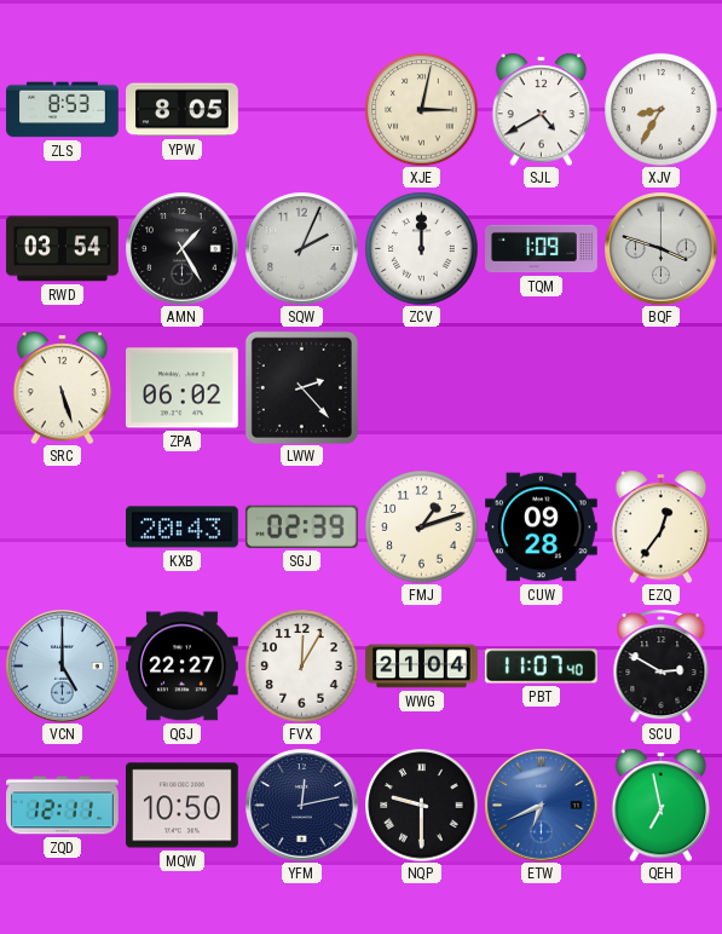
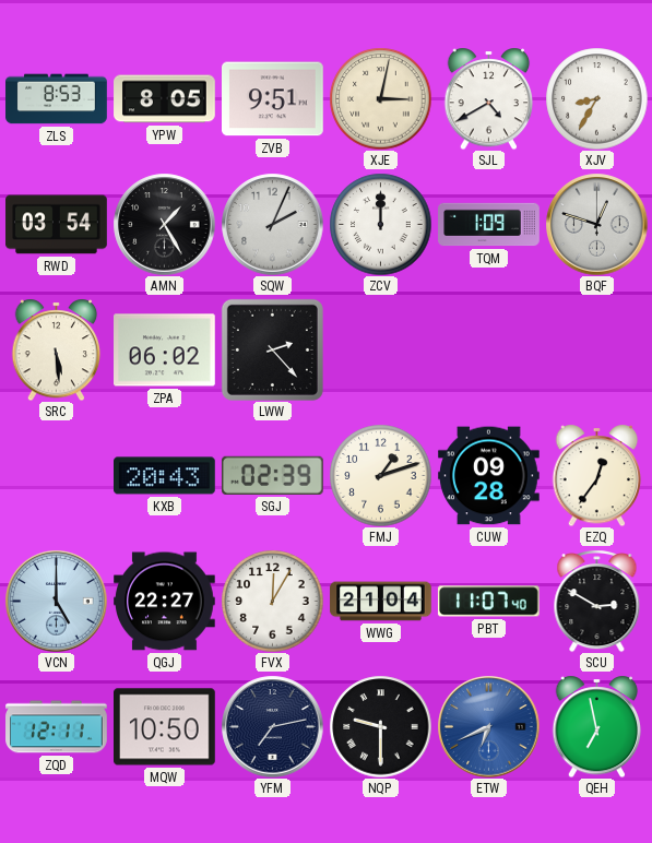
ZVB: none -> 9:51 (273, 99)
BQF: 3:48 -> 12:48 (596, 224)
SRC: 5:27 -> 5:29 (57, 349)
YFM: 12:13 -> 7:13 (272, 726)
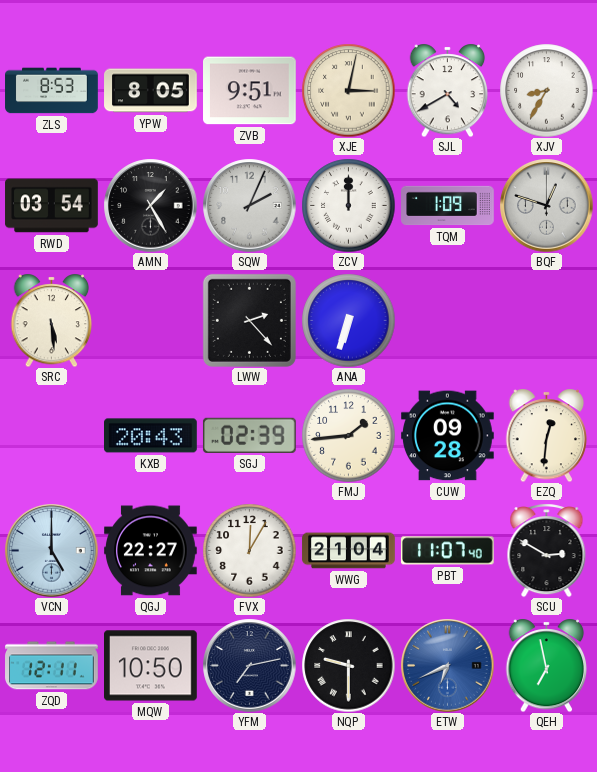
ZPA: 06:02 -> none (165, 351)
ANA: none -> 6:33 (348, 320)
FMJ: 1:12 -> 1:44 (348, 435)
EZQ: 12:36 -> 12:31 (547, 435)
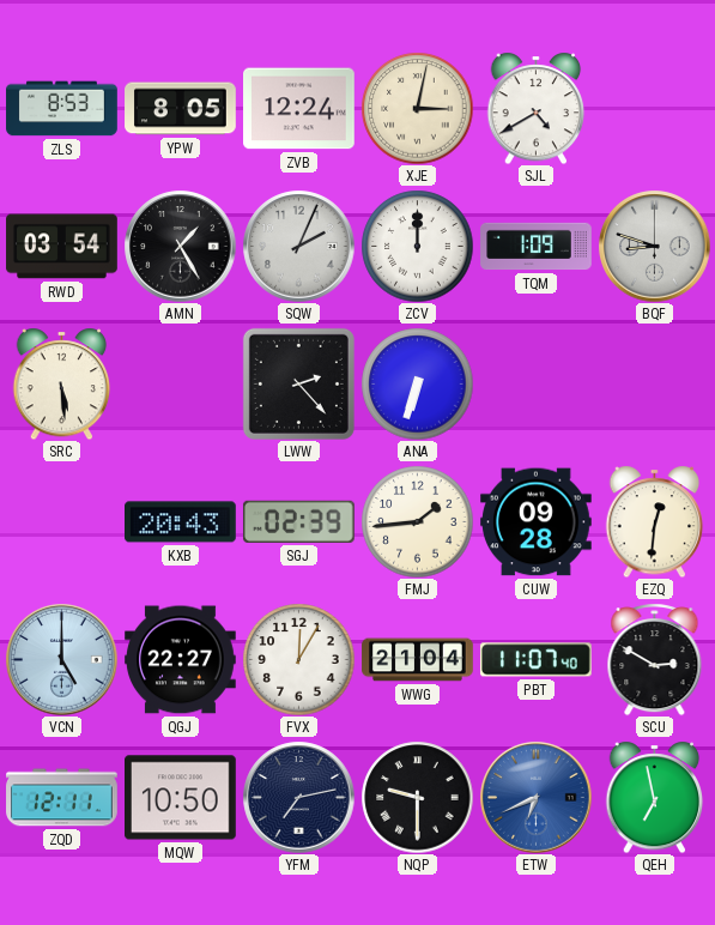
ZVB: 9:51 -> 12:24 (299, 109)
XJV: 8:35 -> none (546, 90)
BQF: 12:48 -> 8:48 (654, 246)
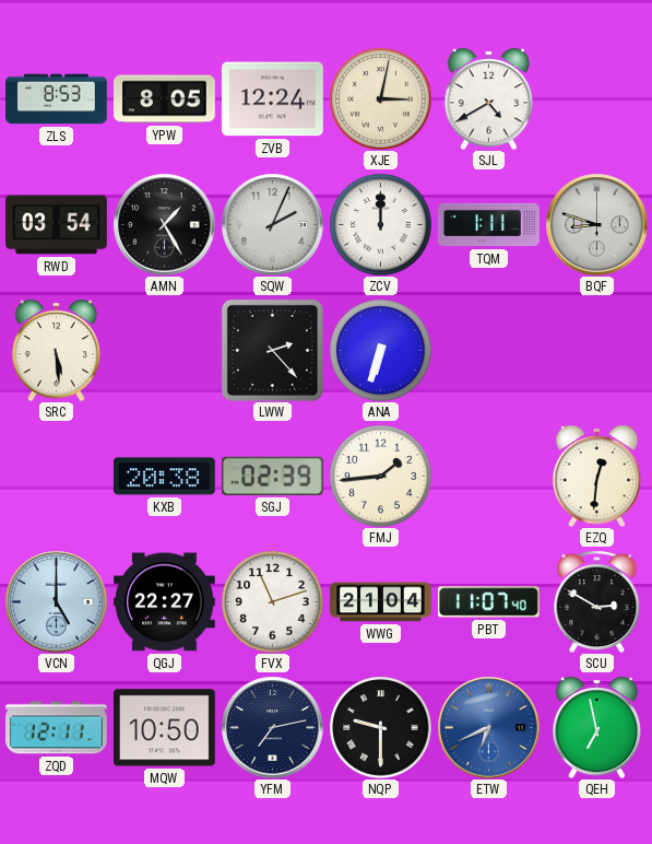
TQM: 1:09 -> 1:11 (489, 225)
KXB: 20:43 -> 20:38 (165, 477)
CUW: 09:28 -> none (537, 522)
FVX: 12:05 -> 11:12 (272, 601)
